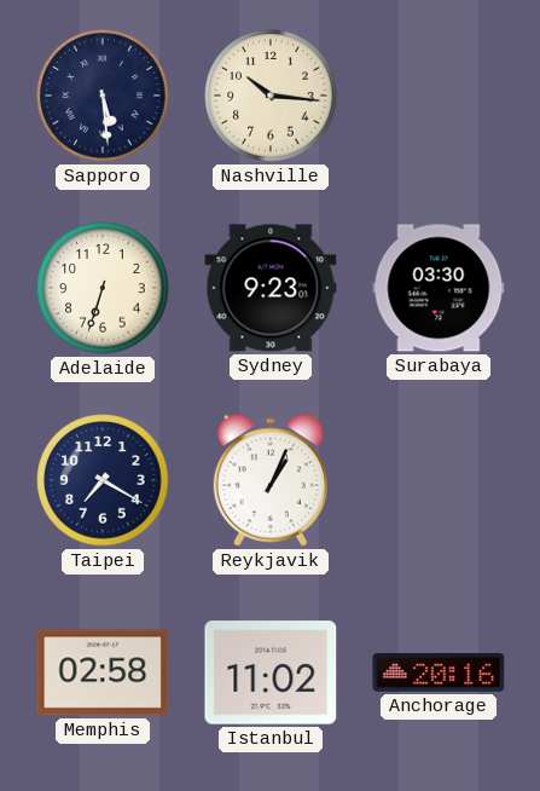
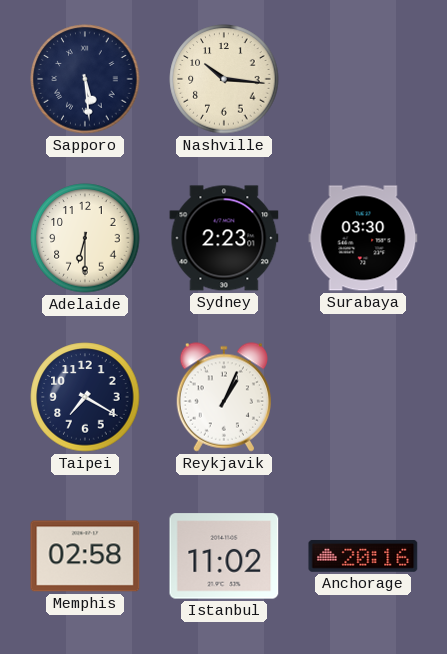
Adelaide: 6:33 -> 6:30 (85, 238)
Sydney: 9:23 -> 2:23 (224, 238)
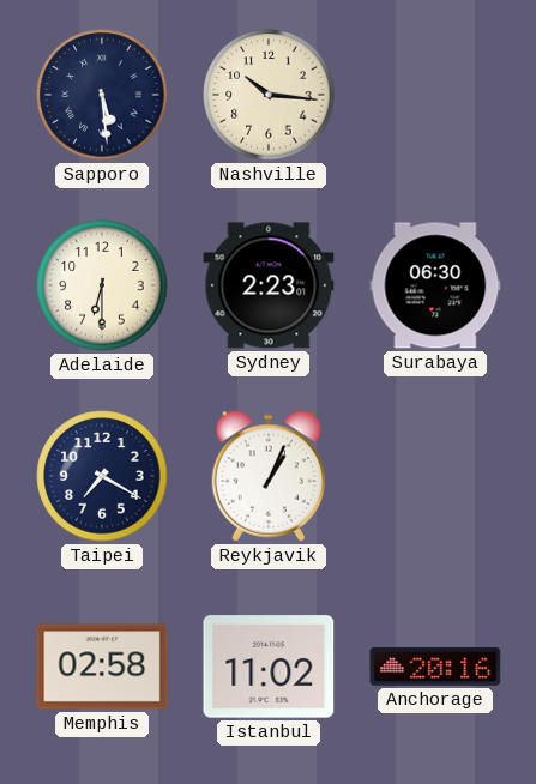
Surabaya: 03:30 -> 06:30 (435, 285)
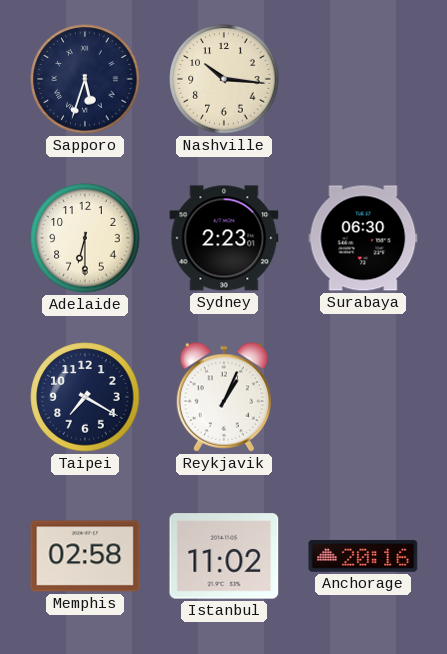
Sapporo: 5:29 -> 5:33 (85, 79)
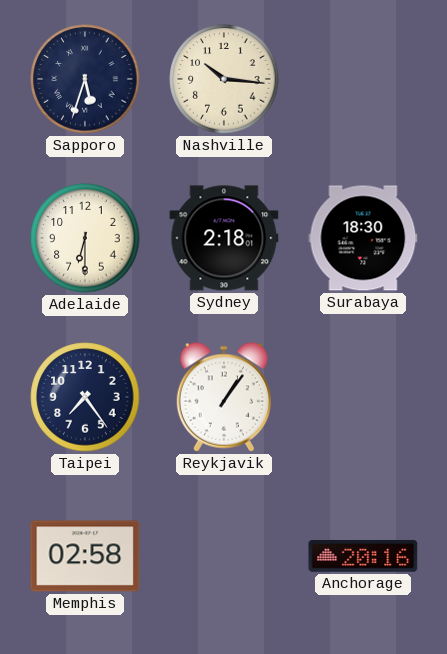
Sydney: 2:23 -> 2:18 (224, 238)
Surabaya: 06:30 -> 18:30 (363, 238)
Taipei: 7:20 -> 7:24 (85, 397)
Reykjavik: 1:04 -> 1:06 (223, 397)
Istanbul: 11:02 -> none (224, 556)
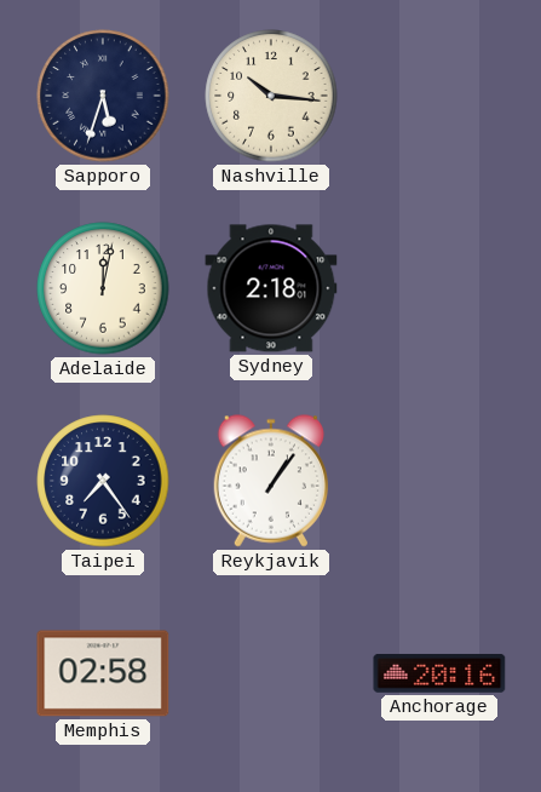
Adelaide: 6:30 -> 12:02 (103, 288)
Surabaya: 18:30 -> none (363, 238)
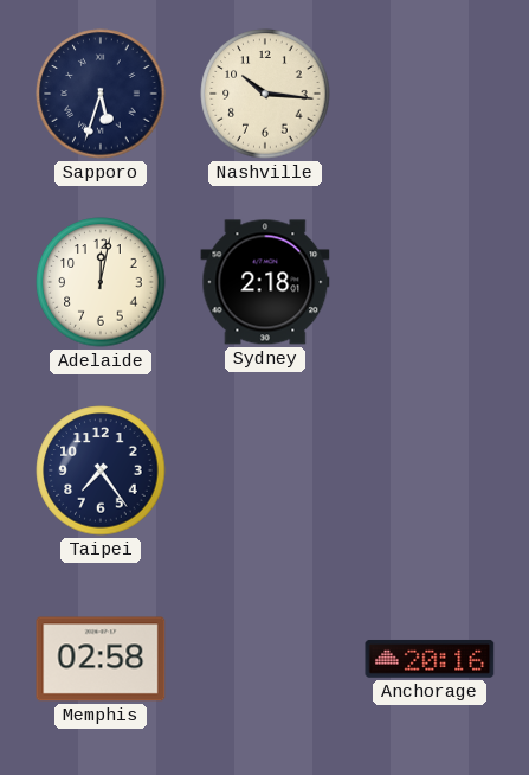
Reykjavik: 1:06 -> none (270, 481)
